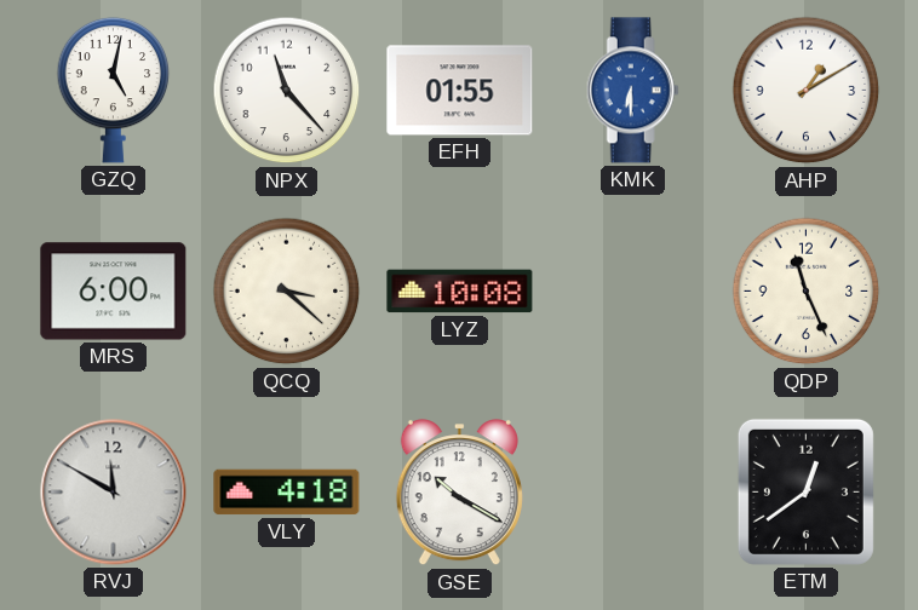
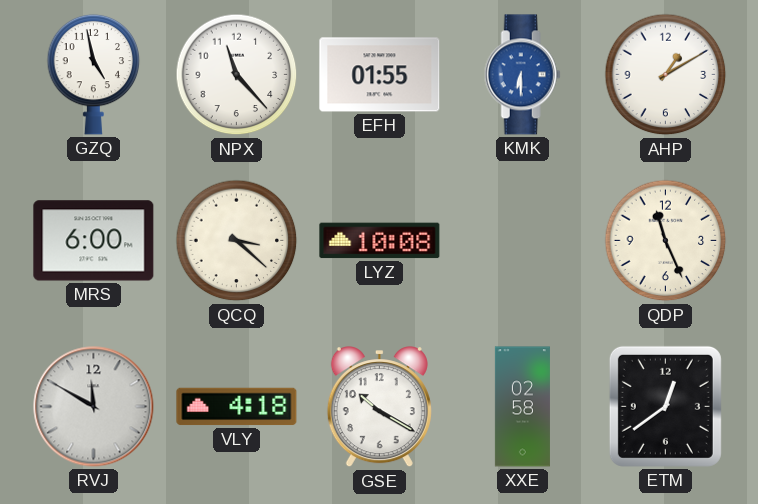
GZQ: 5:02 -> 4:58 (94, 74)
XXE: none -> 02:58 (522, 407)
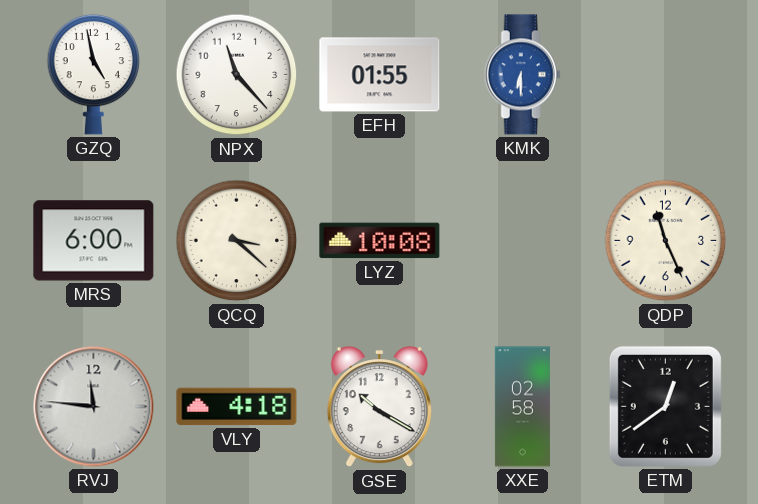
AHP: 1:10 -> none (666, 75)
RVJ: 11:50 -> 11:46 (94, 407)
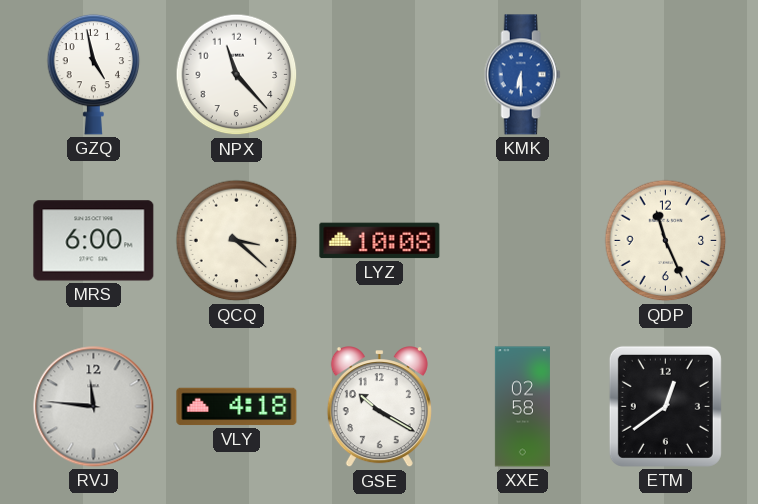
EFH: 01:55 -> none (380, 75)
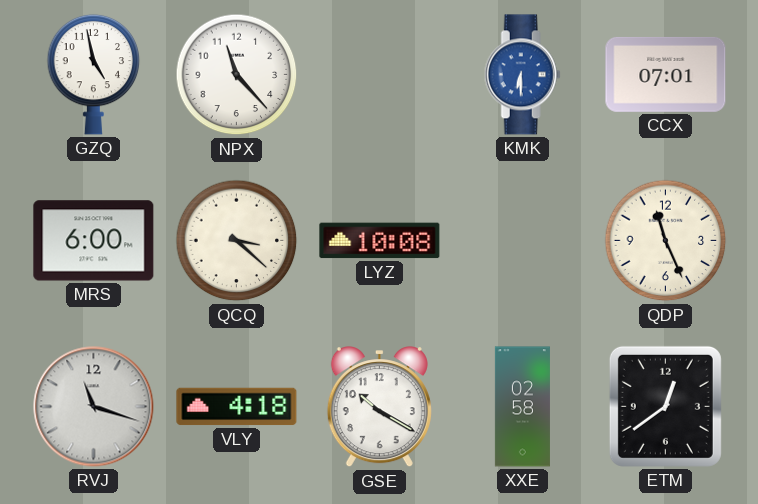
CCX: none -> 07:01 (666, 74)
RVJ: 11:46 -> 11:18 (94, 407)
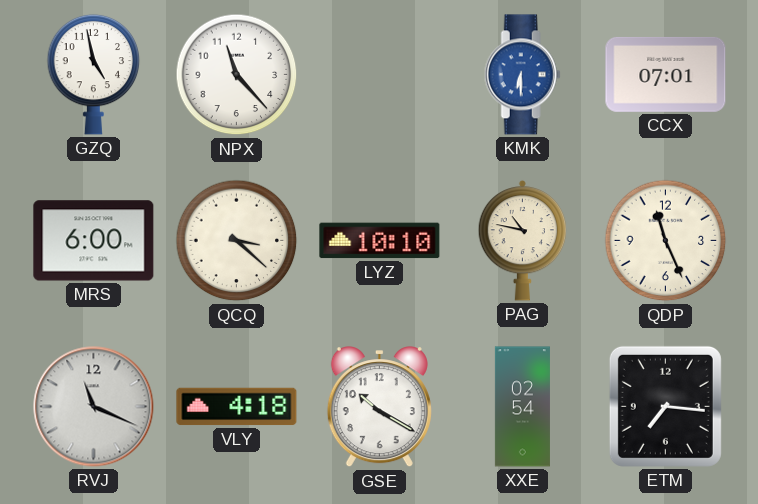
LYZ: 10:08 -> 10:10 (380, 241)
PAG: none -> 10:47 (523, 240)
RVJ: 11:18 -> 11:19 (94, 407)
XXE: 02:58 -> 02:54 (522, 407)
ETM: 12:39 -> 7:16 (665, 406)
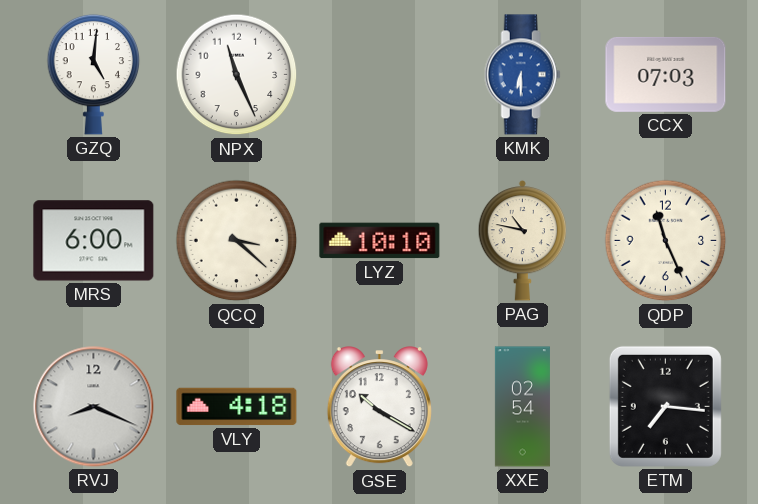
GZQ: 4:58 -> 5:01 (94, 74)
NPX: 11:23 -> 11:26 (237, 75)
CCX: 07:01 -> 07:03 (666, 74)
RVJ: 11:19 -> 8:19 (94, 407)
